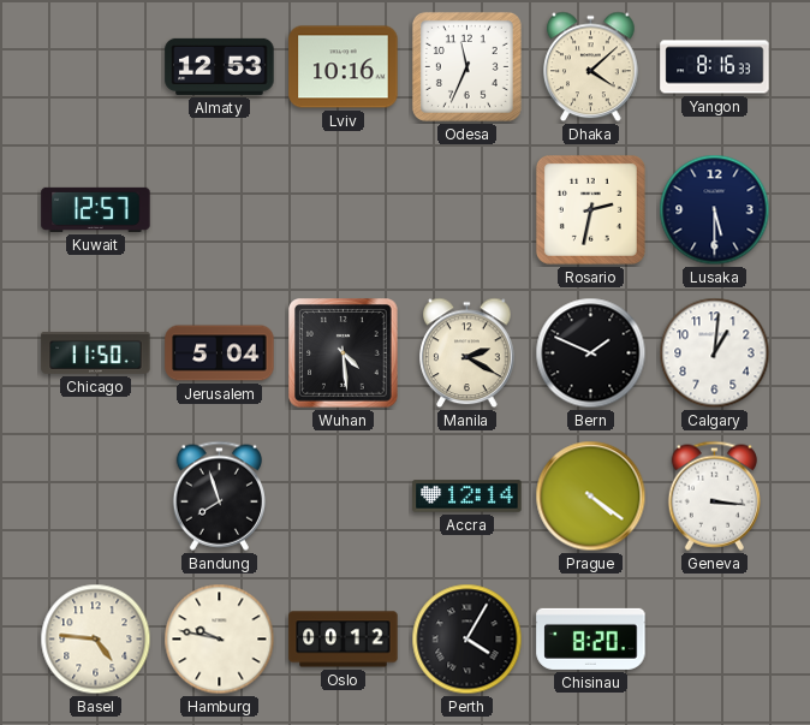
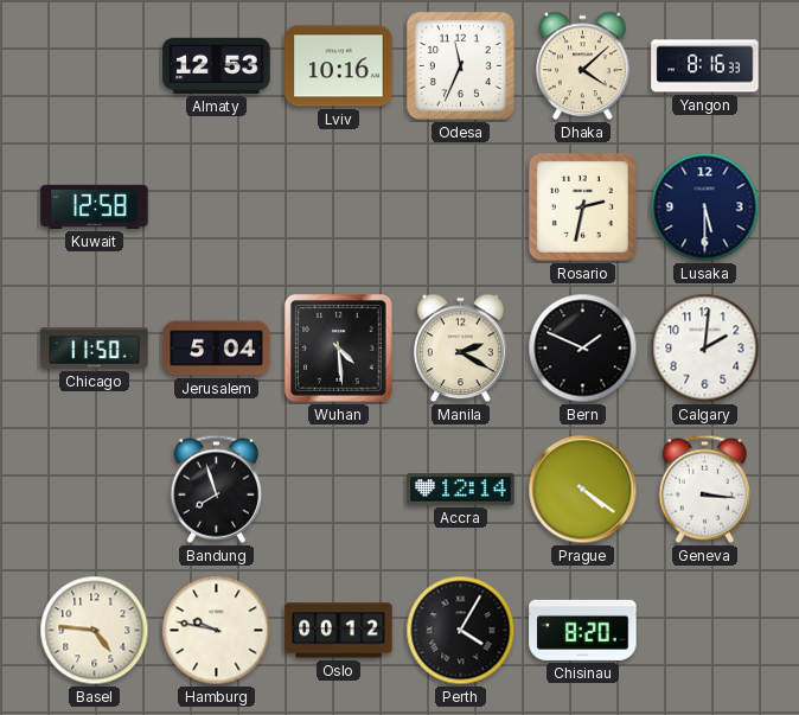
Kuwait: 12:57 -> 12:58 (95, 206)
Calgary: 1:01 -> 2:01 (705, 349)
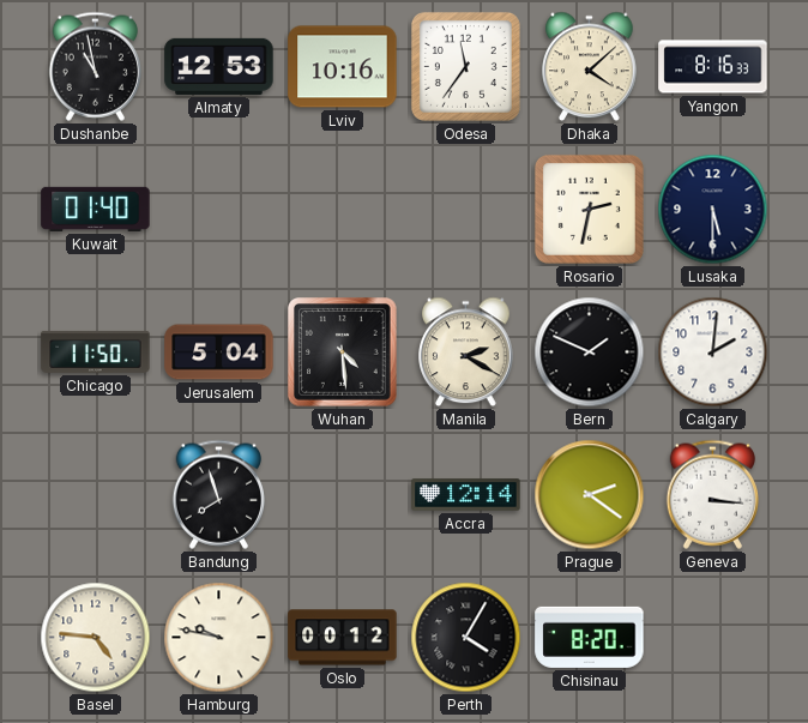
Dushanbe: none -> 10:58 (95, 66)
Odesa: 11:34 -> 11:36 (465, 66)
Kuwait: 12:58 -> 01:40 (96, 209)
Prague: 4:21 -> 2:21 (590, 495)
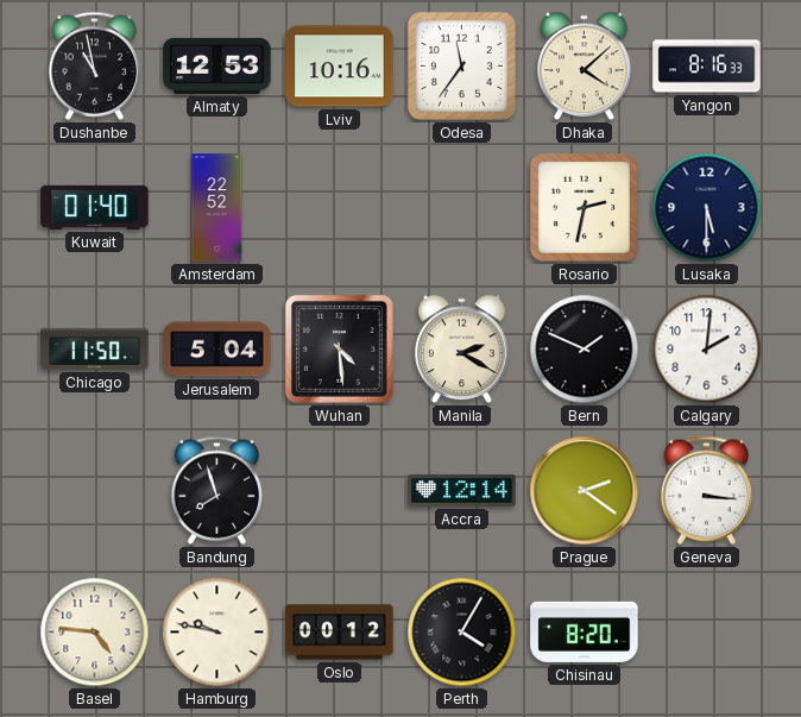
Amsterdam: none -> 22:52 (217, 208)
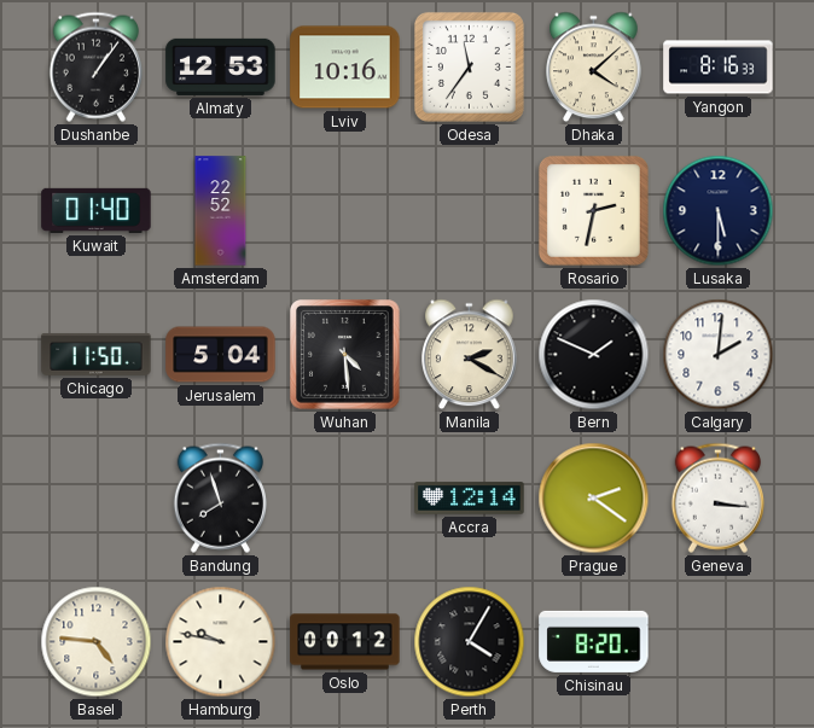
Dushanbe: 10:58 -> 1:06 (95, 66)
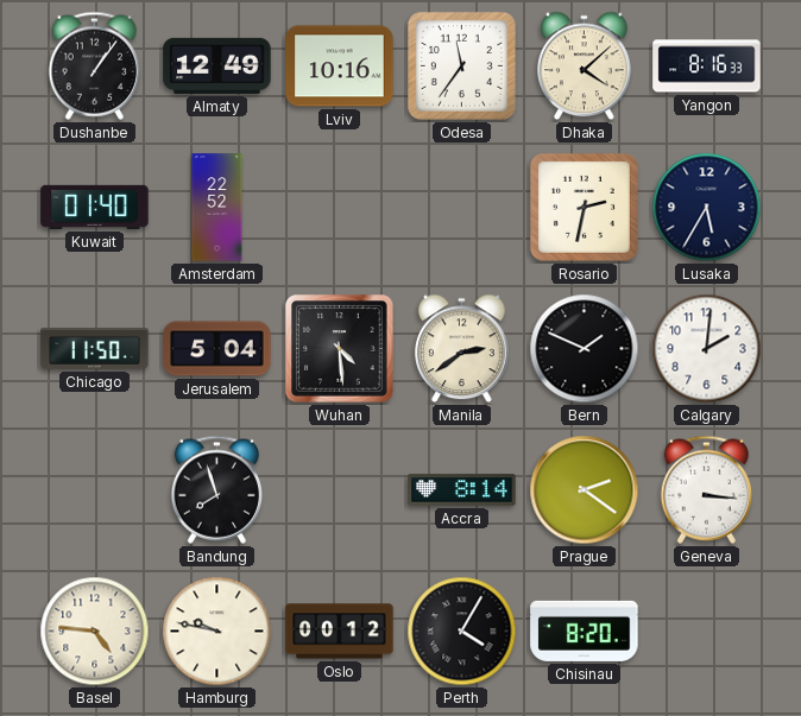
Almaty: 12:53 -> 12:49 (217, 65)
Lusaka: 5:30 -> 5:35 (707, 208)
Manila: 2:20 -> 2:39 (462, 349)
Accra: 12:14 -> 8:14 (462, 490)
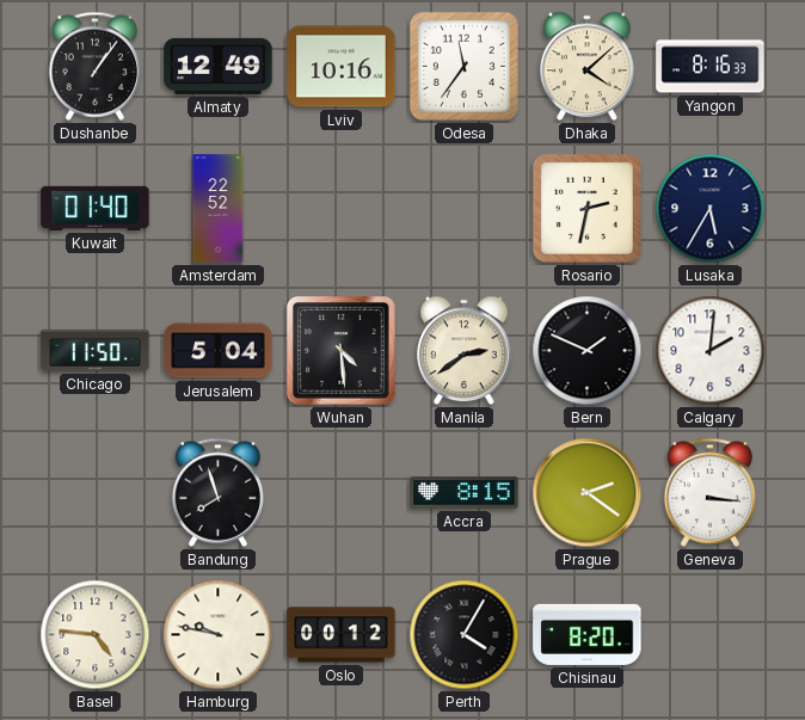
Accra: 8:14 -> 8:15 (465, 493)
